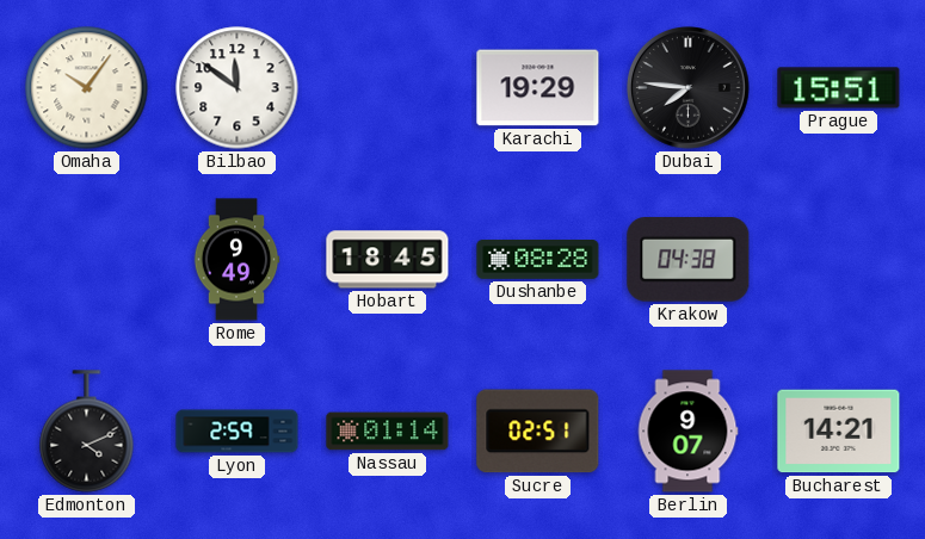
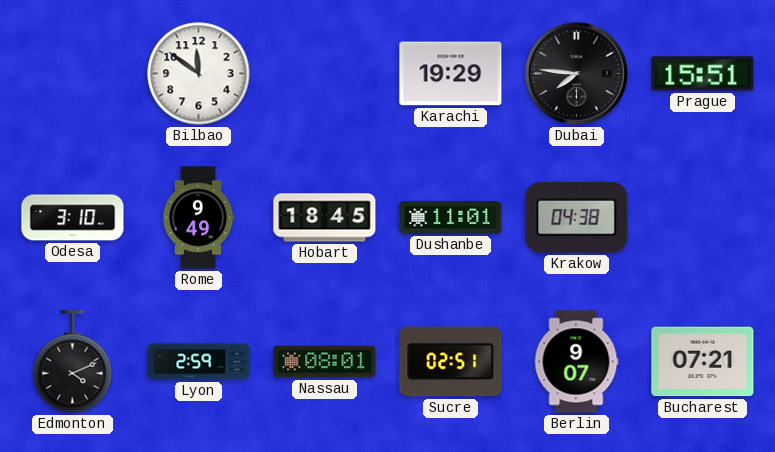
Omaha: 10:06 -> none (87, 88)
Odesa: none -> 3:10 (73, 218)
Dushanbe: 08:28 -> 11:01 (451, 218)
Nassau: 01:14 -> 08:01 (325, 362)
Bucharest: 14:21 -> 07:21 (703, 362)
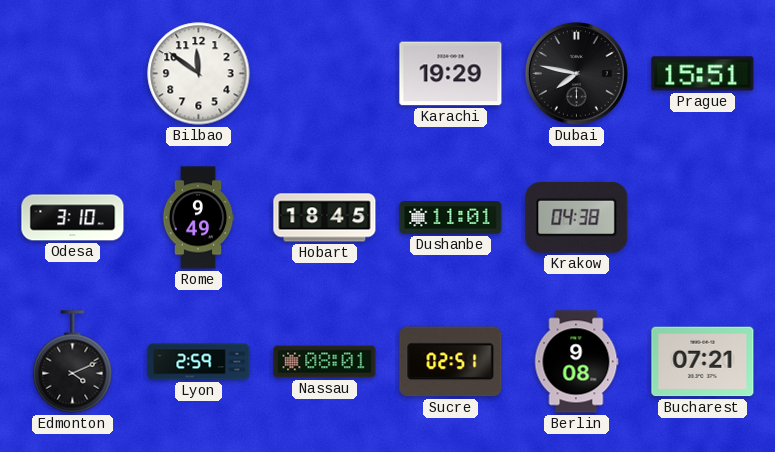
Dubai: 7:46 -> 7:47 (577, 74)
Berlin: 9:07 -> 9:08 (576, 362)
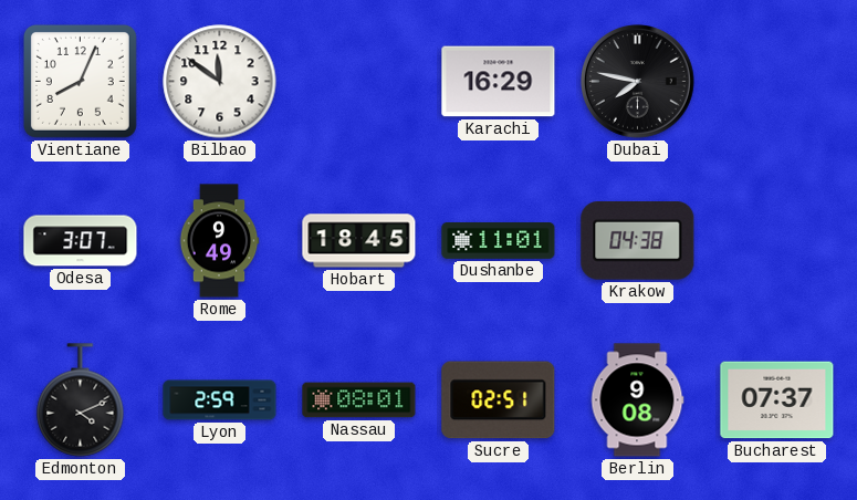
Vientiane: none -> 8:04 (80, 81)
Karachi: 19:29 -> 16:29 (499, 82)
Prague: 15:51 -> none (703, 74)
Odesa: 3:10 -> 3:07 (81, 241)
Bucharest: 07:21 -> 07:37 (777, 400)
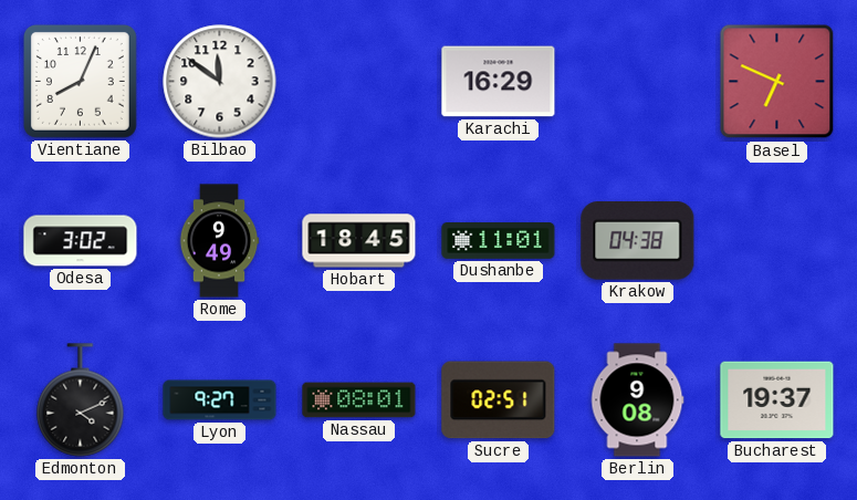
Dubai: 7:47 -> none (638, 82)
Basel: none -> 6:49 (777, 82)
Odesa: 3:07 -> 3:02 (81, 241)
Lyon: 2:59 -> 9:27 (220, 400)
Bucharest: 07:37 -> 19:37 (777, 400)
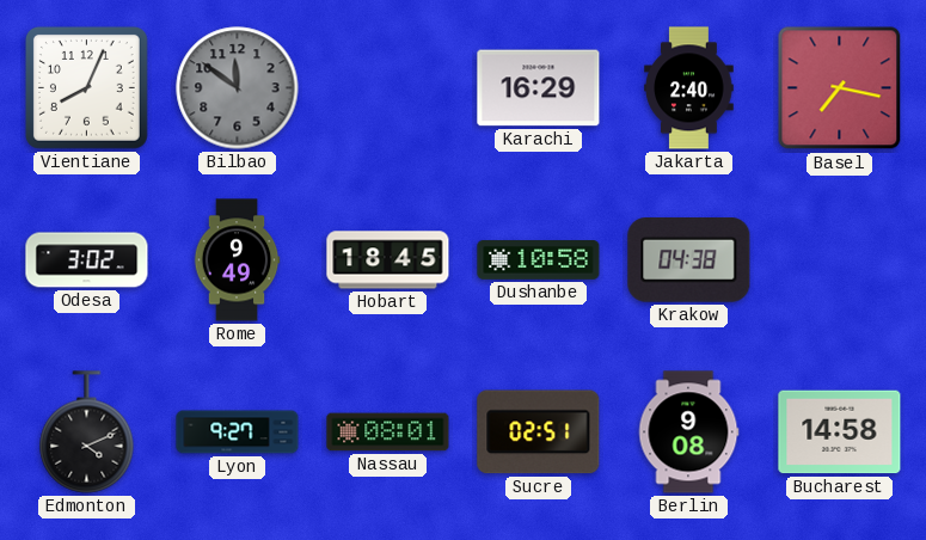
Bilbao dial: white -> grey (238, 88)
Jakarta: none -> 2:40 (689, 88)
Basel: 6:49 -> 7:17 (840, 88)
Dushanbe: 11:01 -> 10:58 (539, 260)
Bucharest: 19:37 -> 14:58 (840, 432)
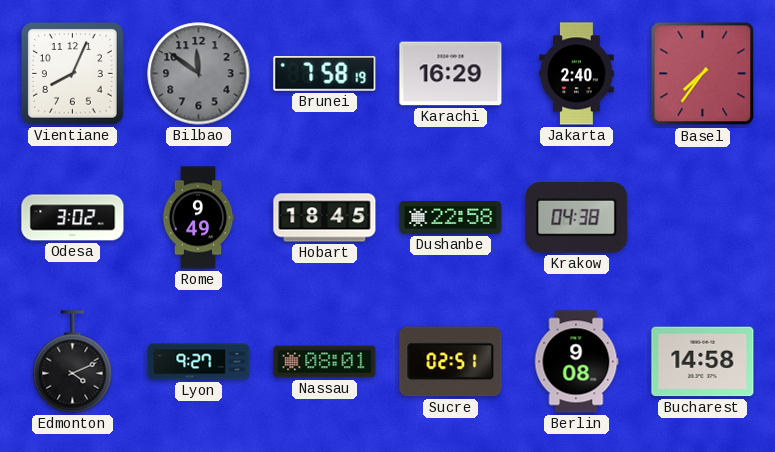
Brunei: none -> 7:58 (325, 74)
Basel: 7:17 -> 7:36 (703, 74)
Dushanbe: 10:58 -> 22:58 (451, 218)
